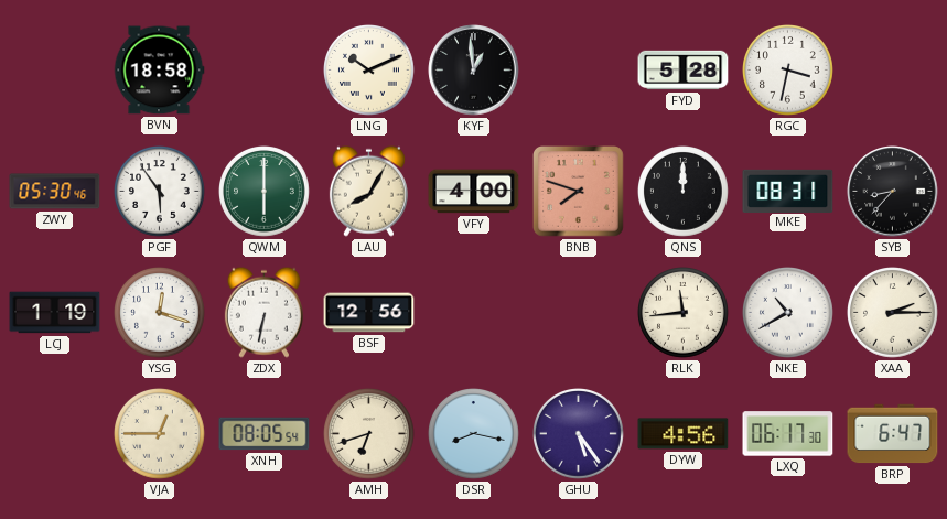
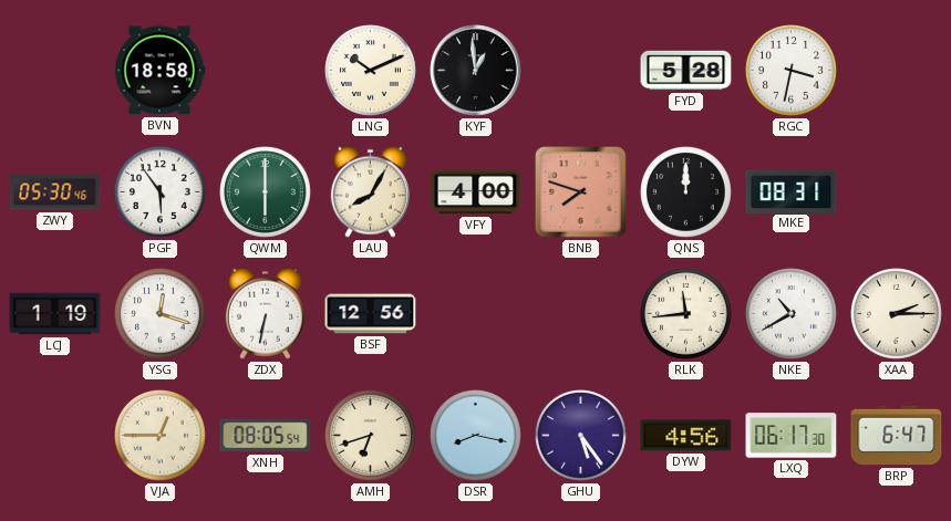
SYB: 8:37 -> none (893, 192)
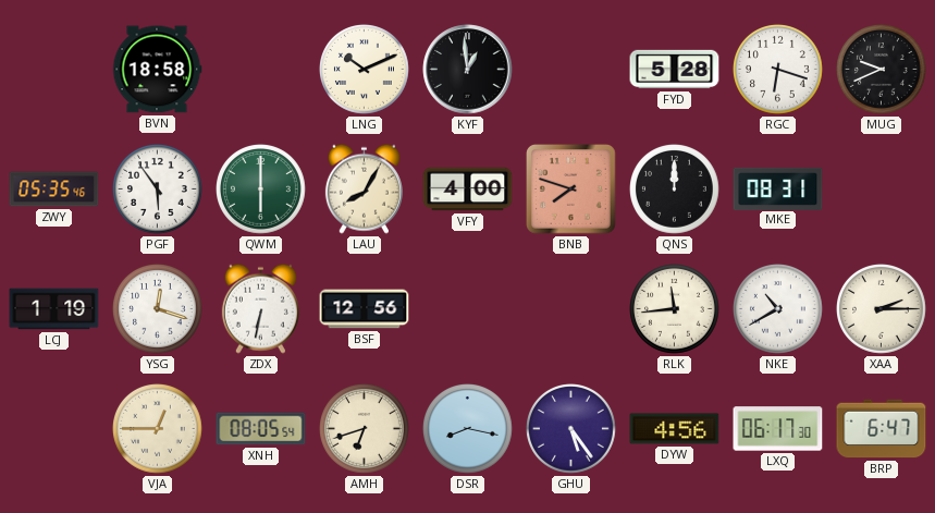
RGC: 3:32 -> 6:18 (778, 70)
MUG: none -> 9:41 (882, 70)
ZWY: 05:30 -> 05:35 (54, 190)
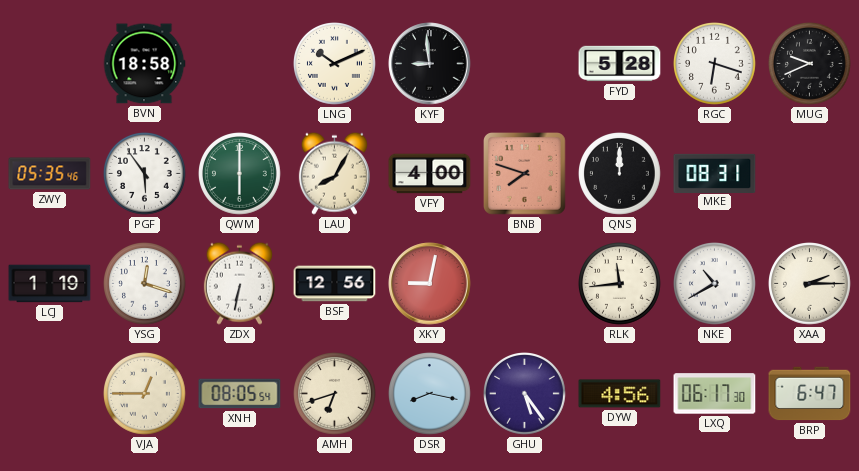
KYF: 12:59 -> 8:59 (430, 64)
XKY: none -> 9:02 (430, 284)
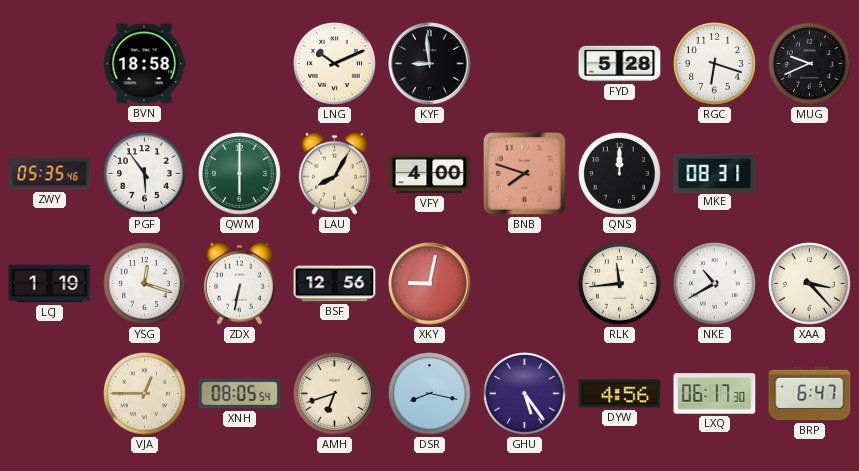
XAA: 2:15 -> 3:23 (810, 284)
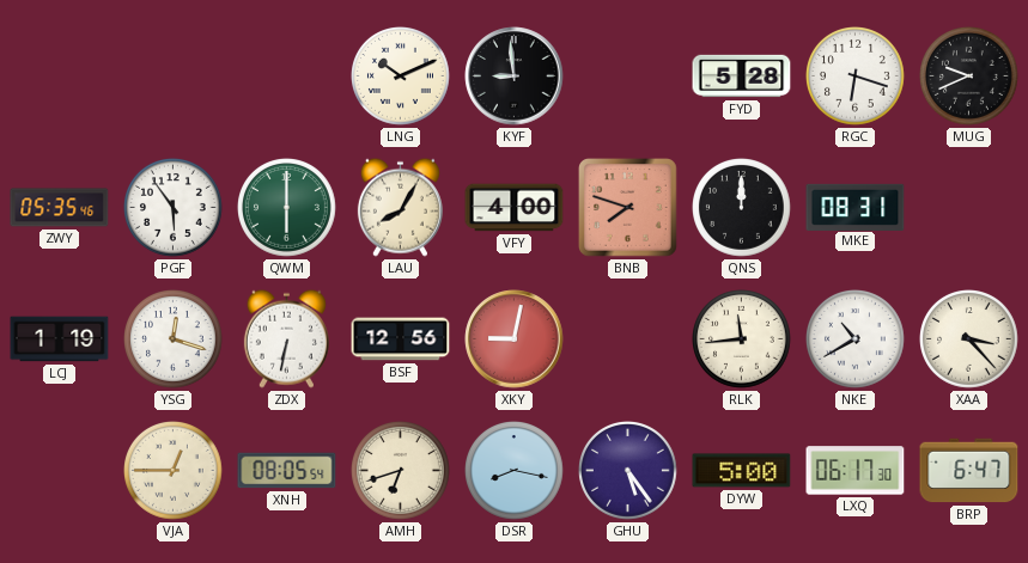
BVN: 18:58 -> none (144, 64)
DYW: 4:56 -> 5:00 (742, 471)
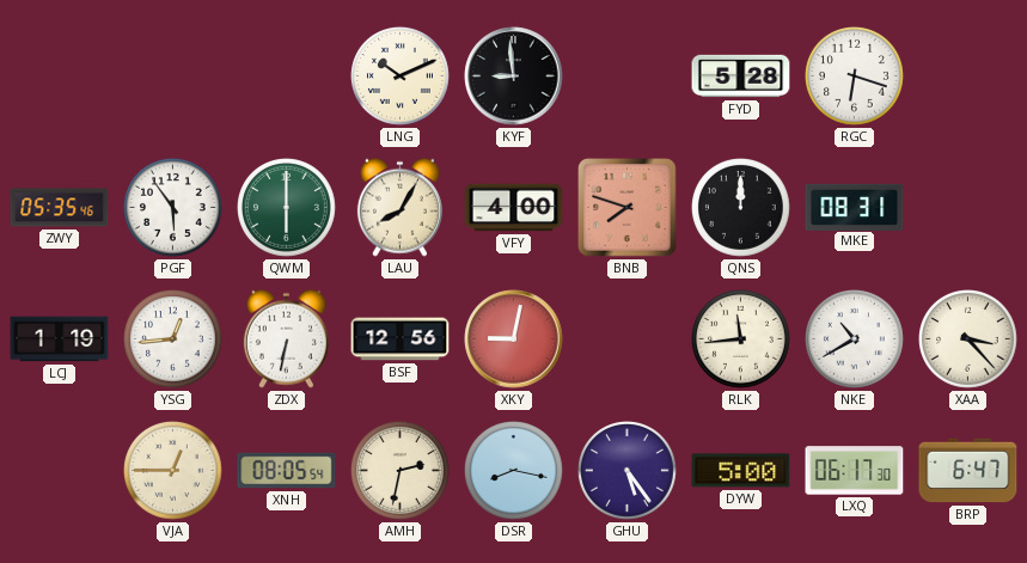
MUG: 9:41 -> none (969, 77)
YSG: 12:18 -> 12:44 (173, 339)
AMH: 6:42 -> 2:32 (401, 471)
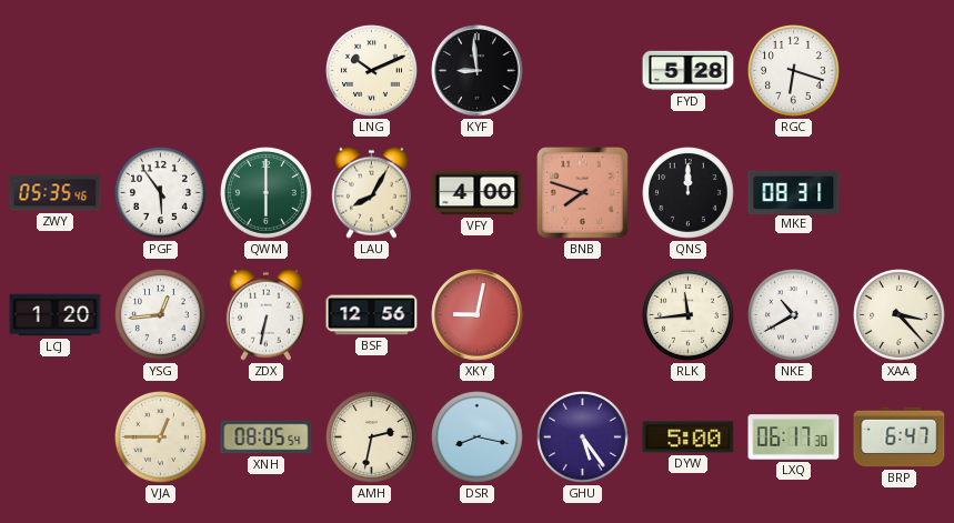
LCJ: 1:19 -> 1:20 (56, 315)
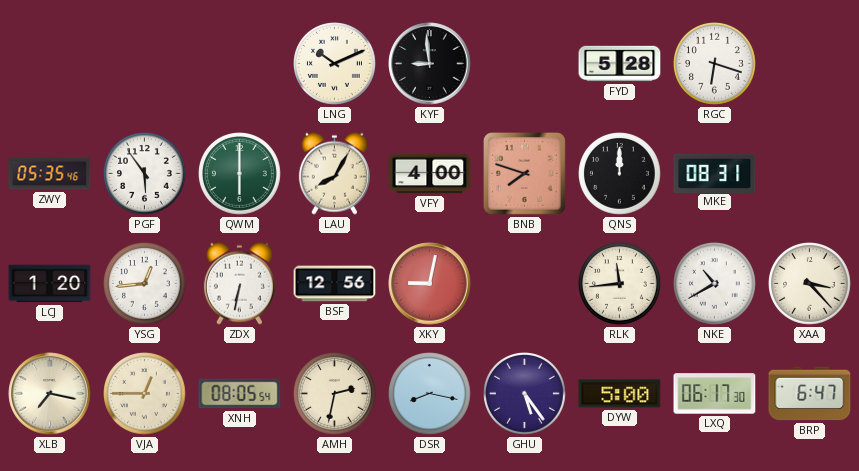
XLB: none -> 7:17 (50, 394)
